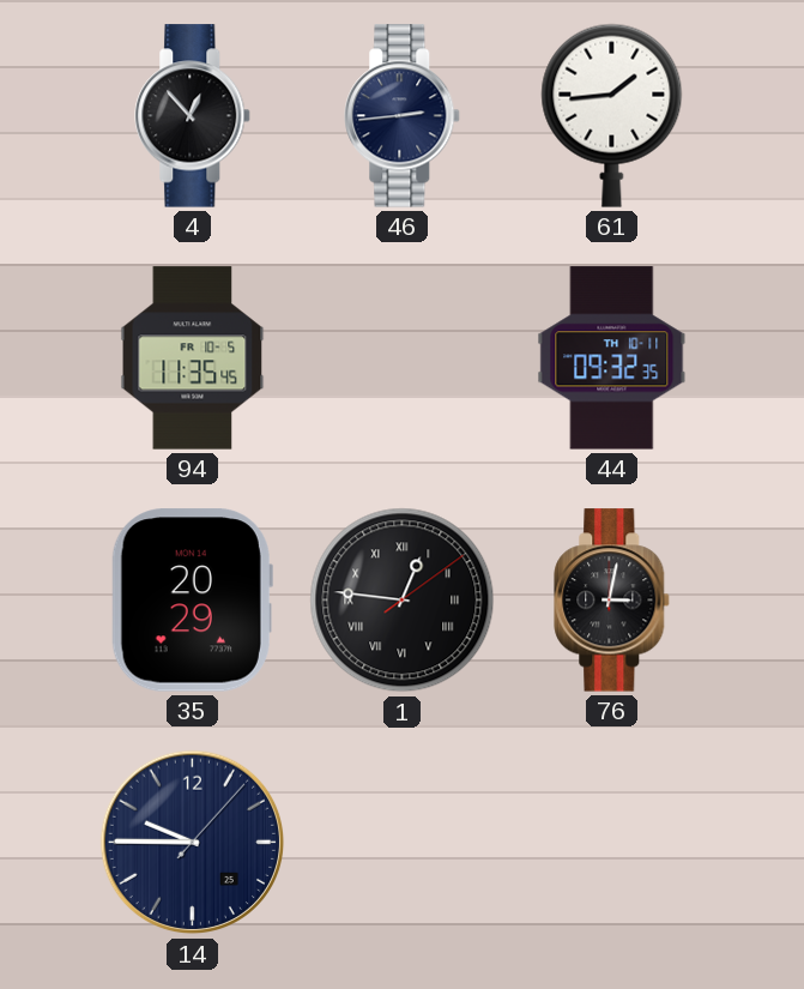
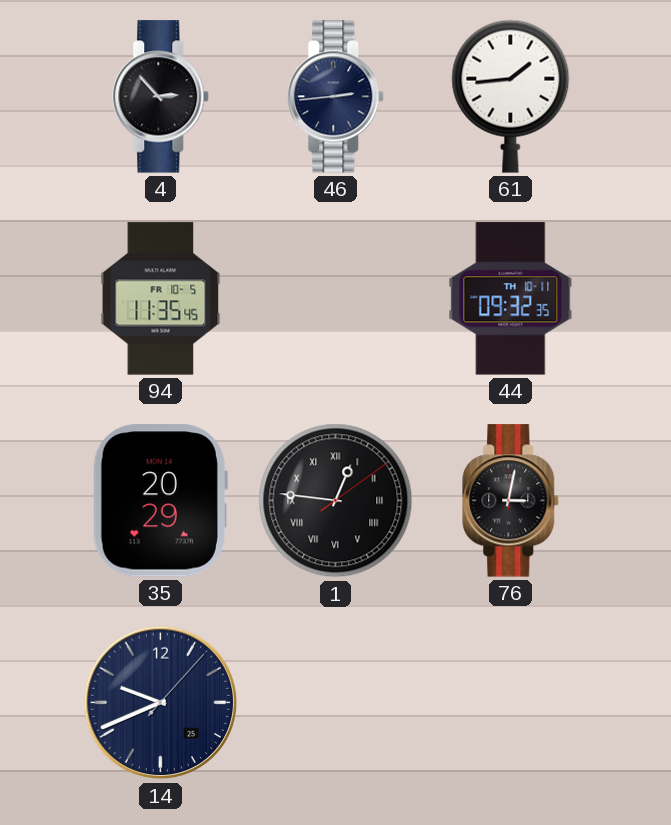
4: 12:53 -> 2:53 (161, 97)
14: 9:45 -> 9:41 (161, 703)
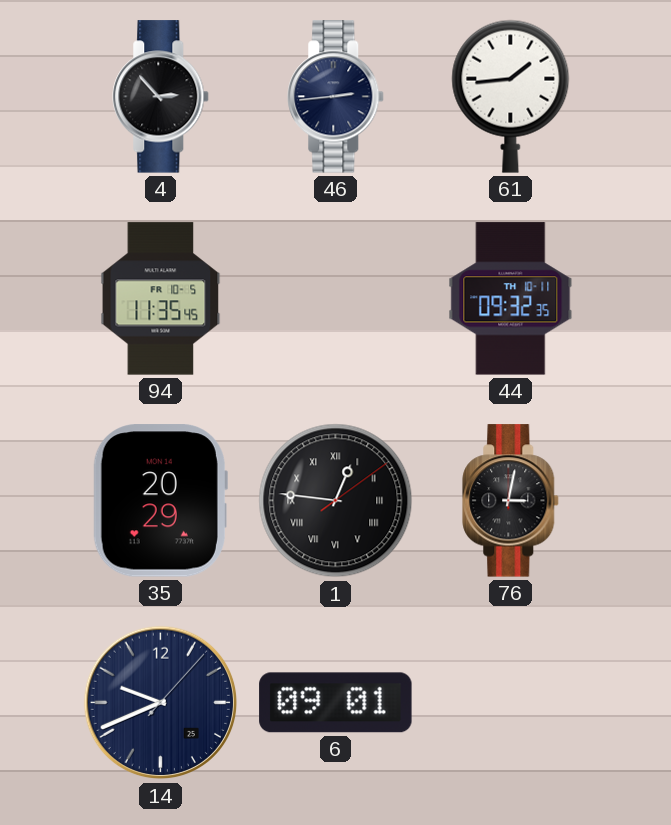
6: none -> 09:01 (336, 703)
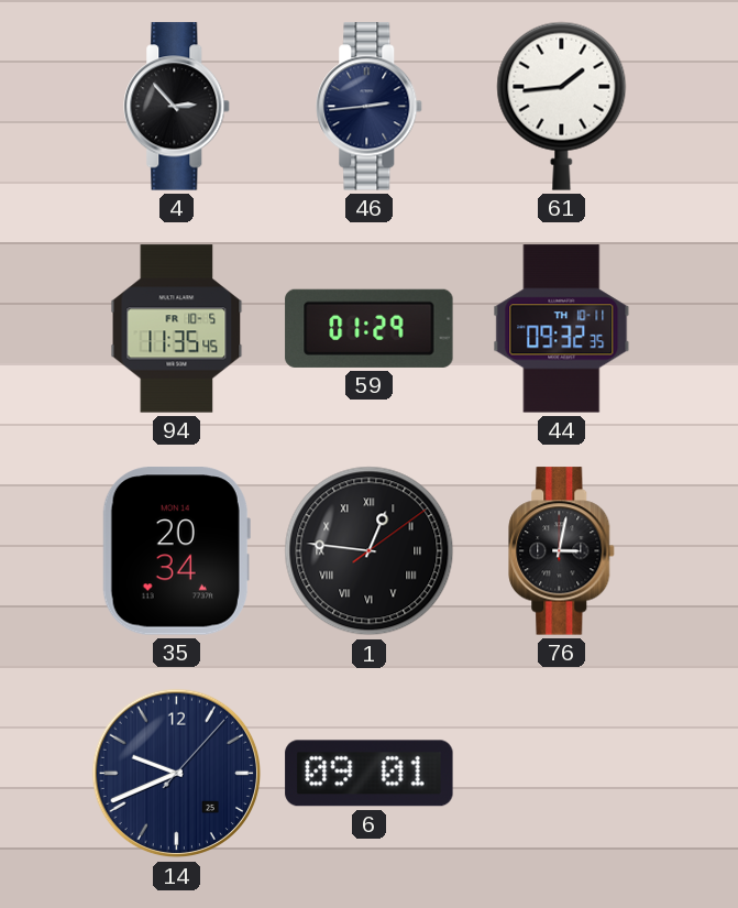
59: none -> 01:29 (370, 328)
35: 20:29 -> 20:34 (176, 551)
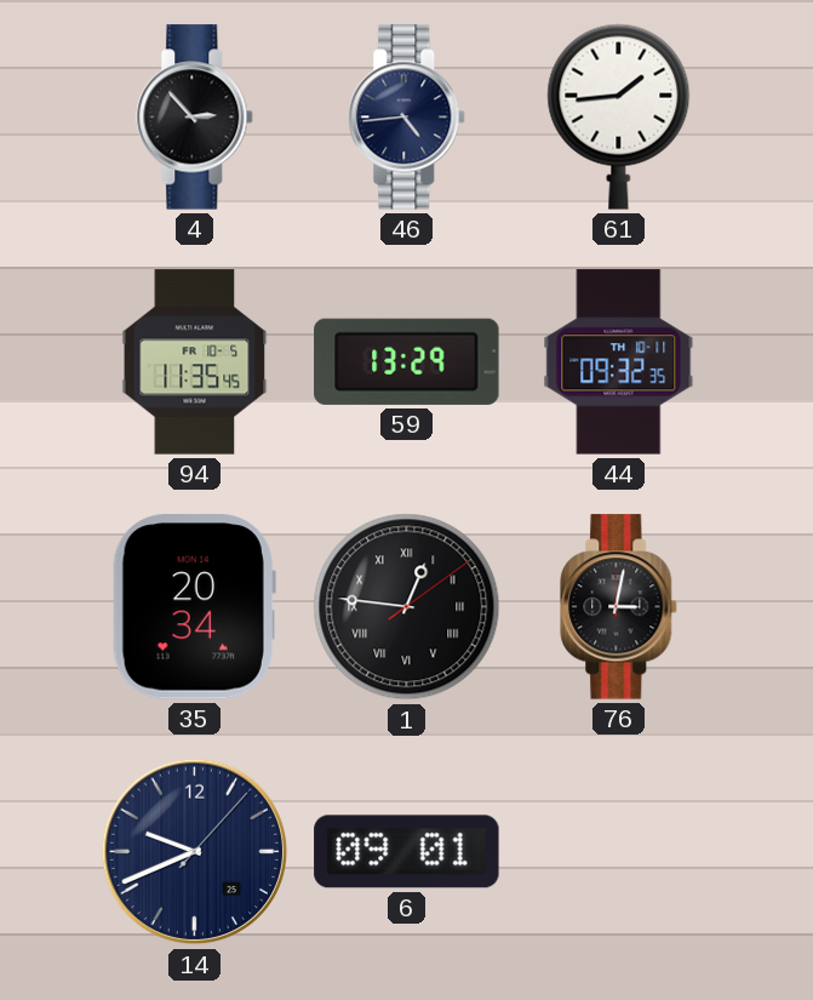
46: 2:44 -> 4:44 (407, 118)
59: 01:29 -> 13:29 (407, 361)
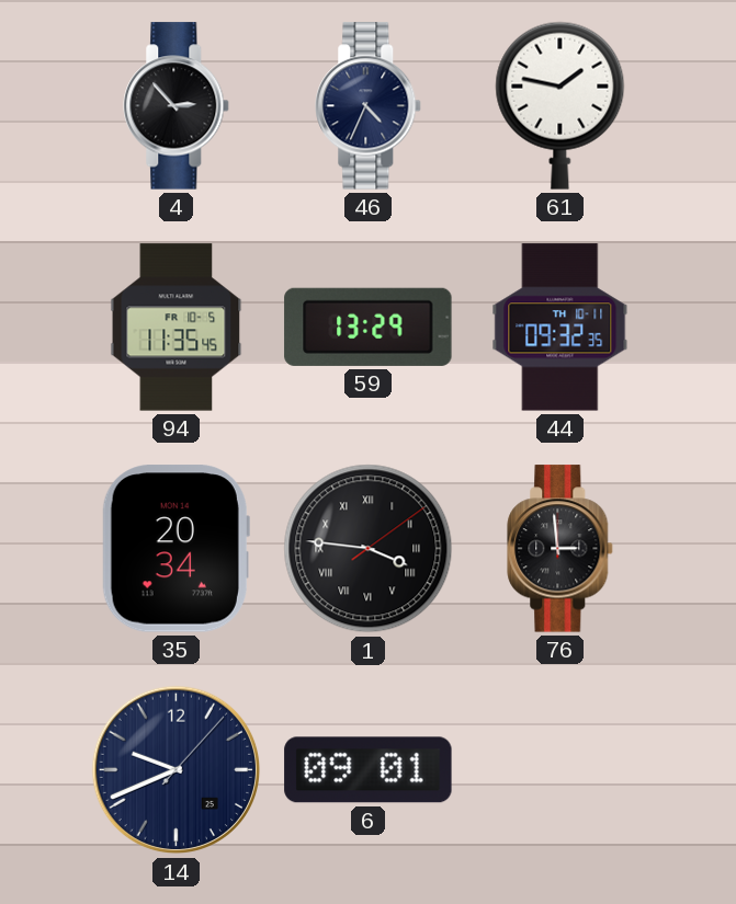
46: 4:44 -> 4:34 (369, 106)
61: 1:44 -> 1:47 (561, 105)
1: 12:46 -> 3:46 (369, 549)
76: 3:02 -> 2:59 (561, 549)
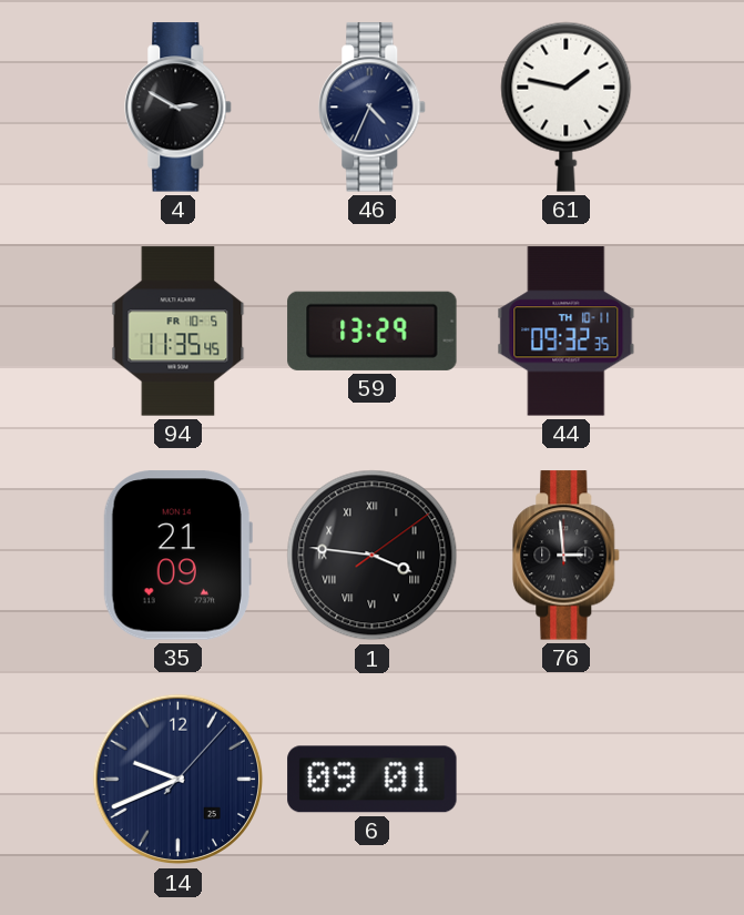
4: 2:53 -> 2:50 (179, 108)
35: 20:34 -> 21:09 (177, 556)
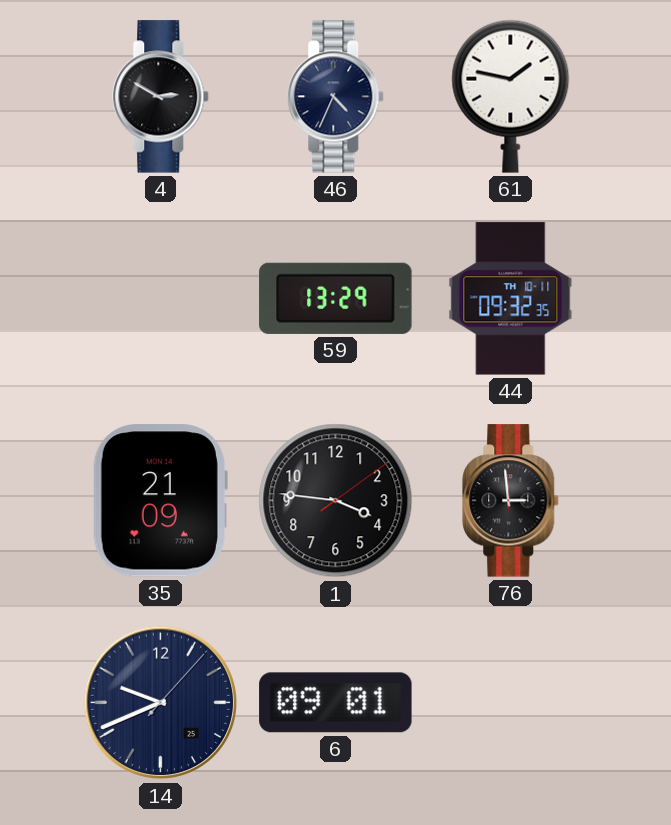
94: 11:35 -> none (179, 332)
1 numerals: Roman -> Arabic (336, 501)
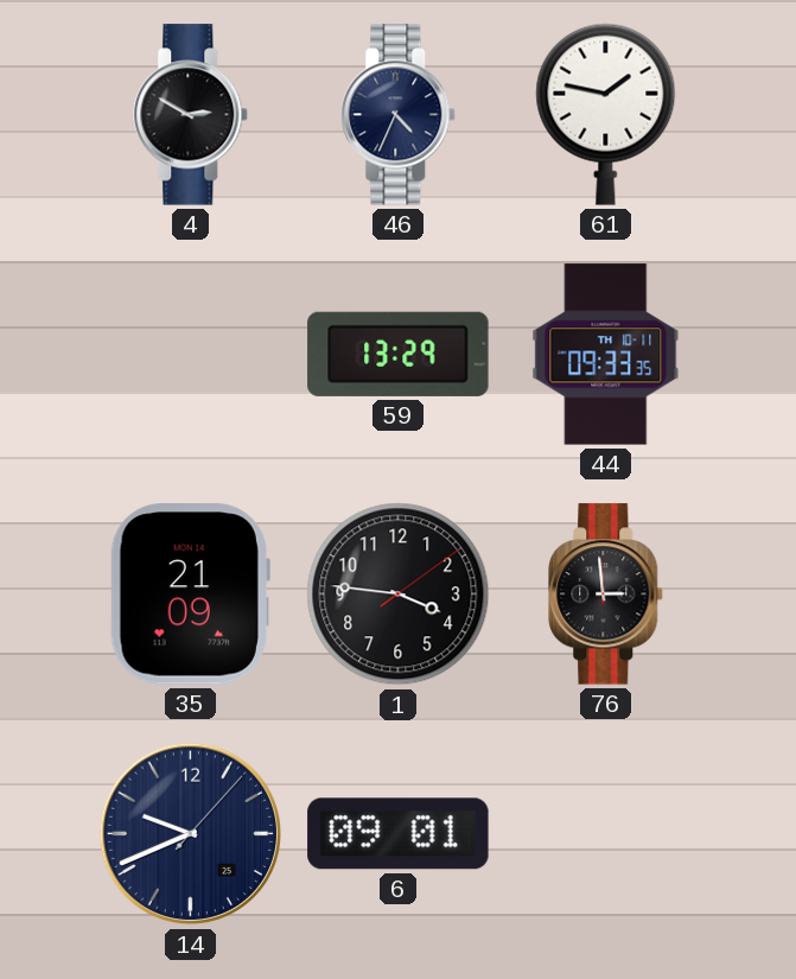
44: 09:32 -> 09:33 (606, 355)
